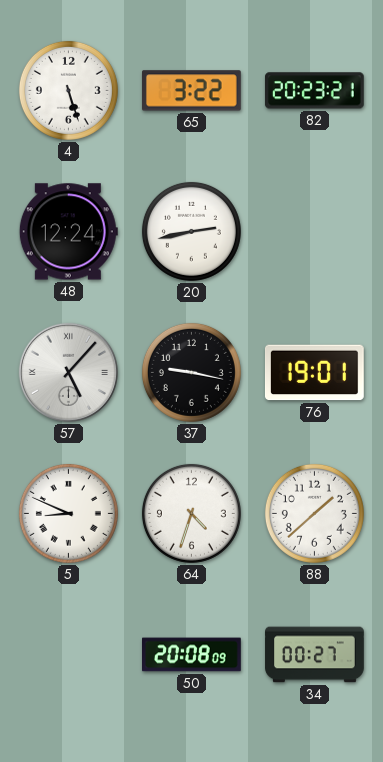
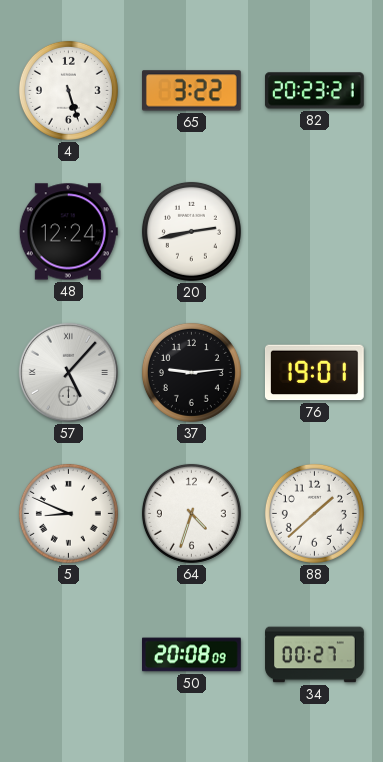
37: 9:17 -> 9:14 (191, 372)
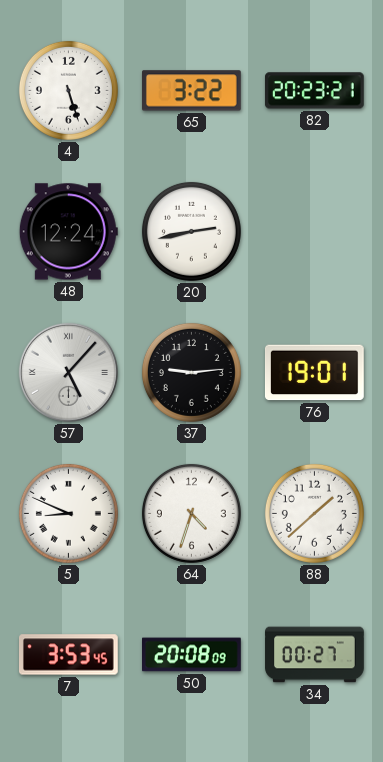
7: none -> 3:53 (69, 655)
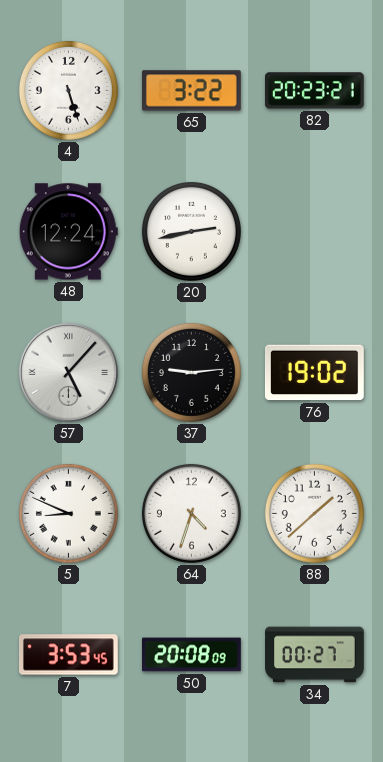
76: 19:01 -> 19:02 (315, 373)
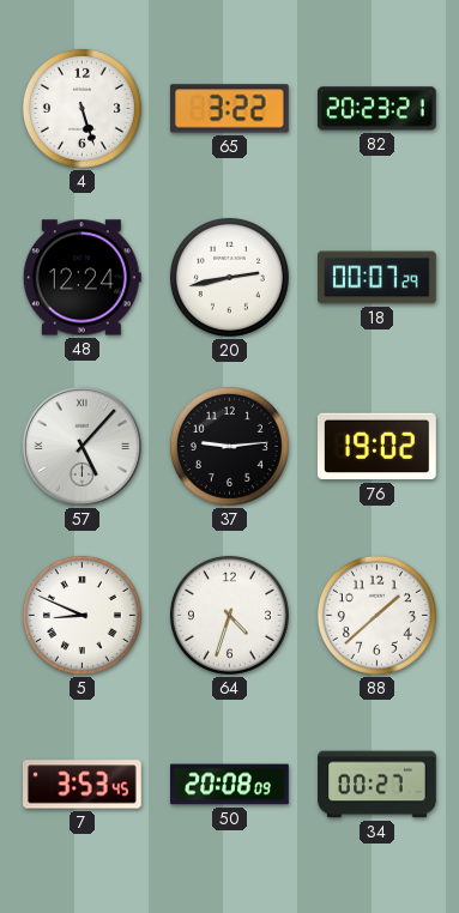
18: none -> 00:07 (376, 278)
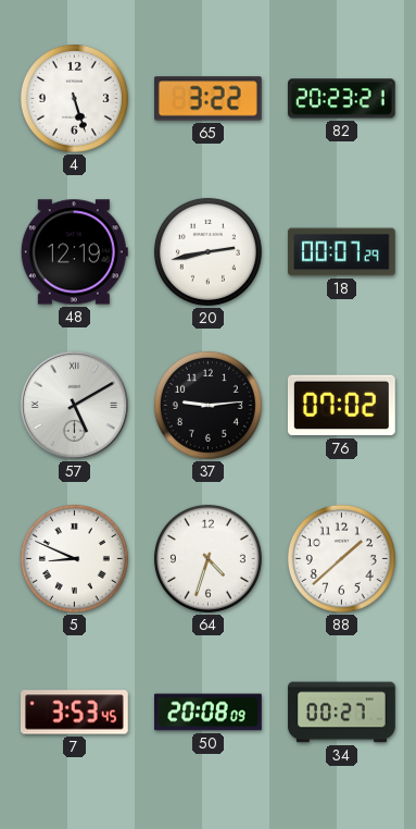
48: 12:24 -> 12:19 (74, 252)
57: 5:07 -> 5:10 (74, 405)
76: 19:02 -> 07:02 (342, 406)
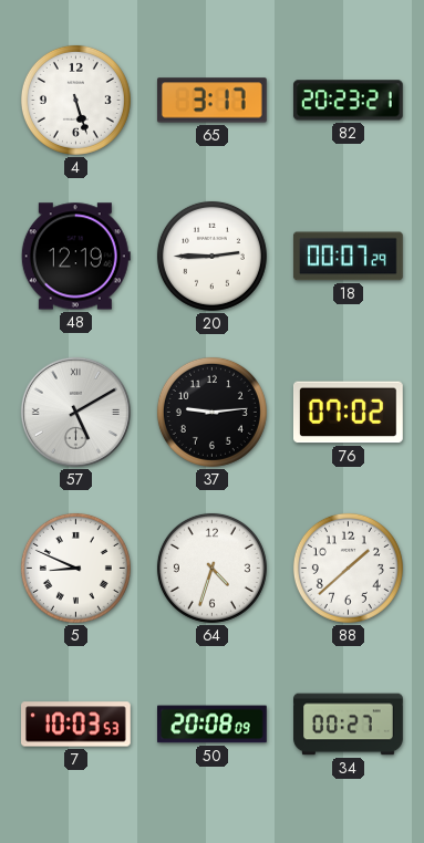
65: 3:22 -> 3:17 (211, 101)
20: 2:43 -> 2:45 (211, 256)
7: 3:53 -> 10:03 (76, 725)
